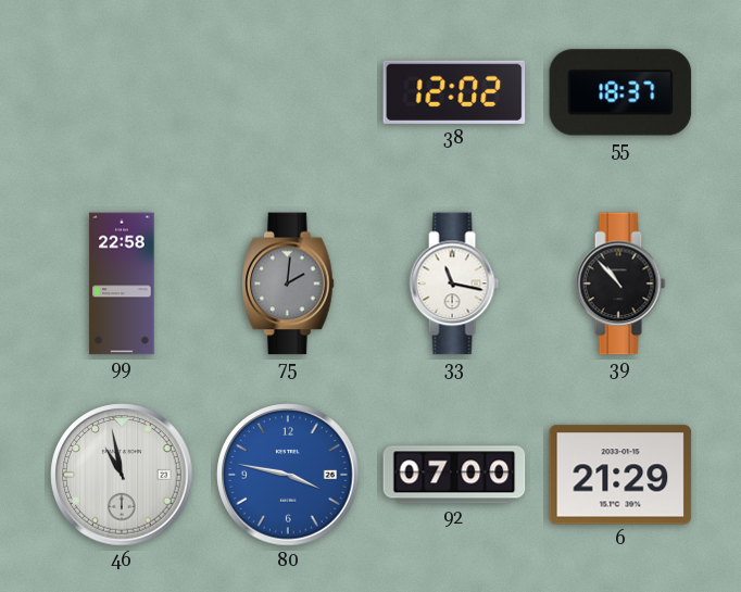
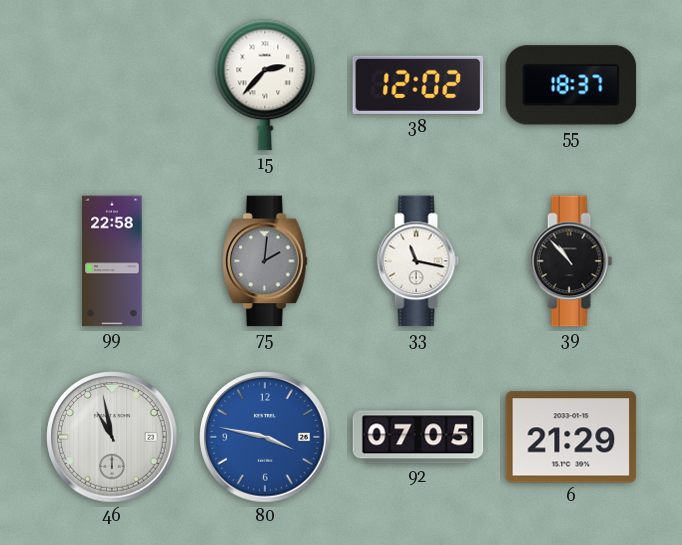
15: none -> 2:37 (265, 85)
92: 07:00 -> 07:05 (418, 437)
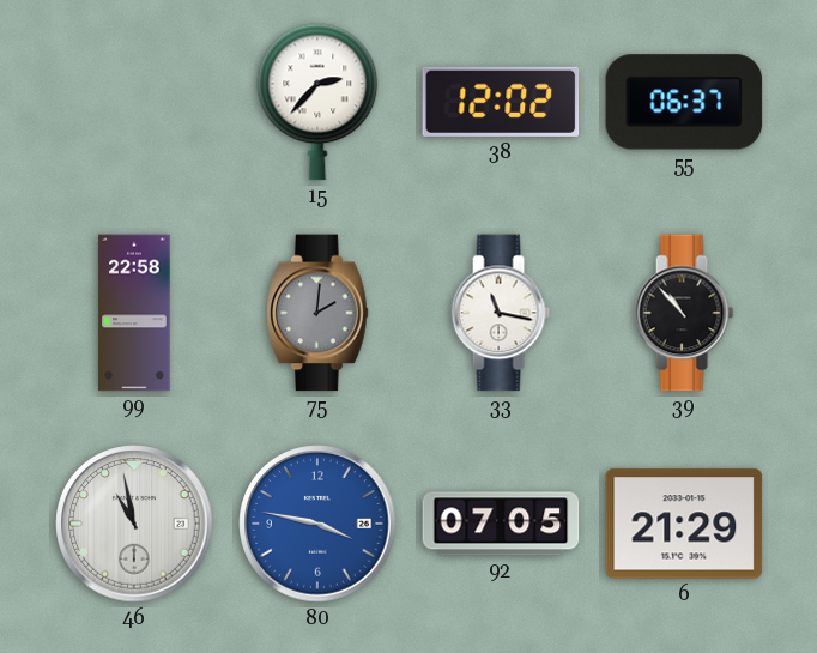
55: 18:37 -> 06:37 (684, 102)
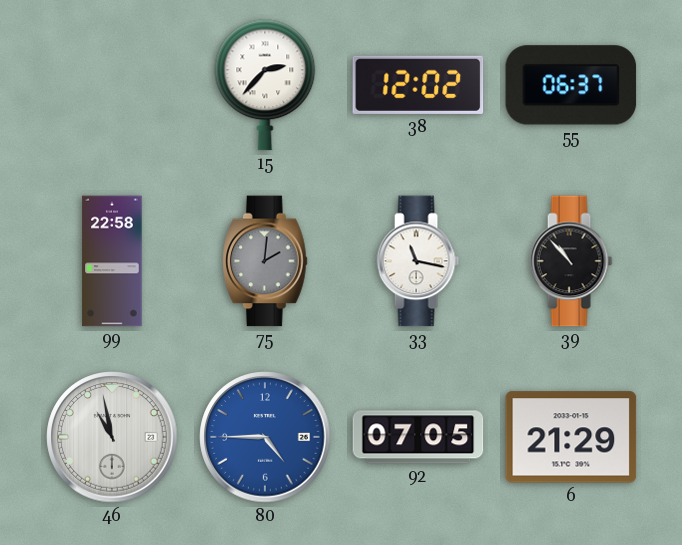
80: 3:47 -> 4:45 (265, 437)
